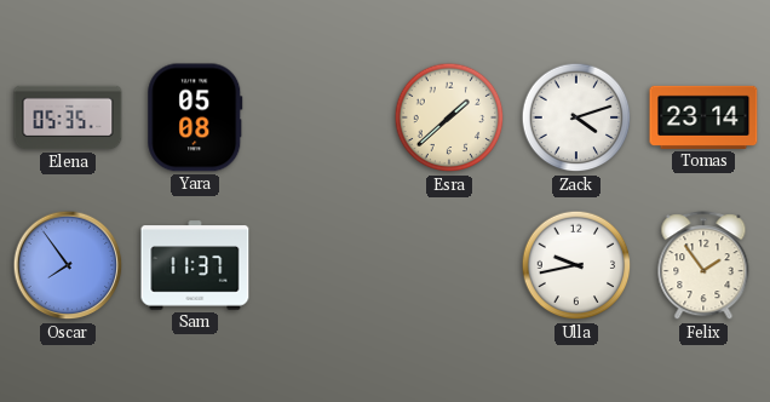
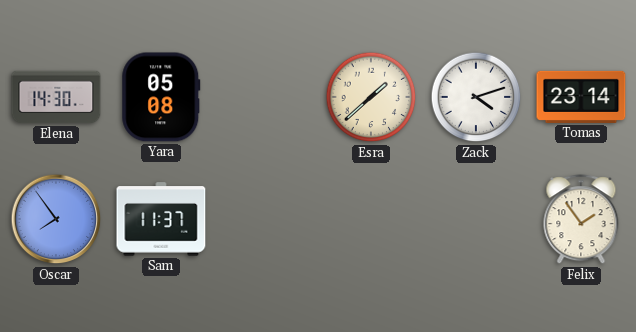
Elena: 05:35 -> 14:30 (56, 97)
Ulla: 9:43 -> none (576, 265)
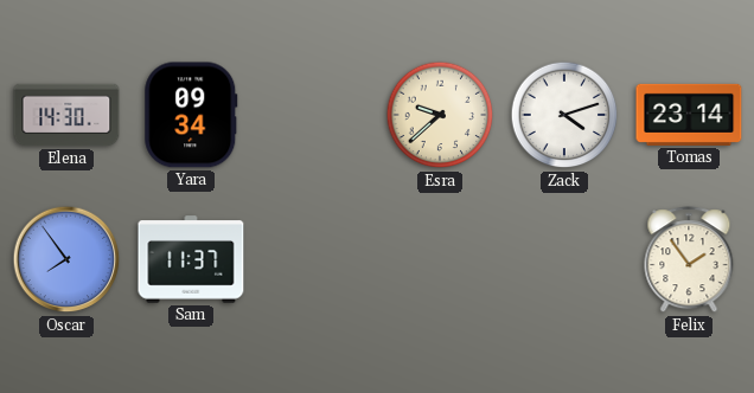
Yara: 05:08 -> 09:34 (191, 115)
Esra: 1:38 -> 9:38 (440, 115)
